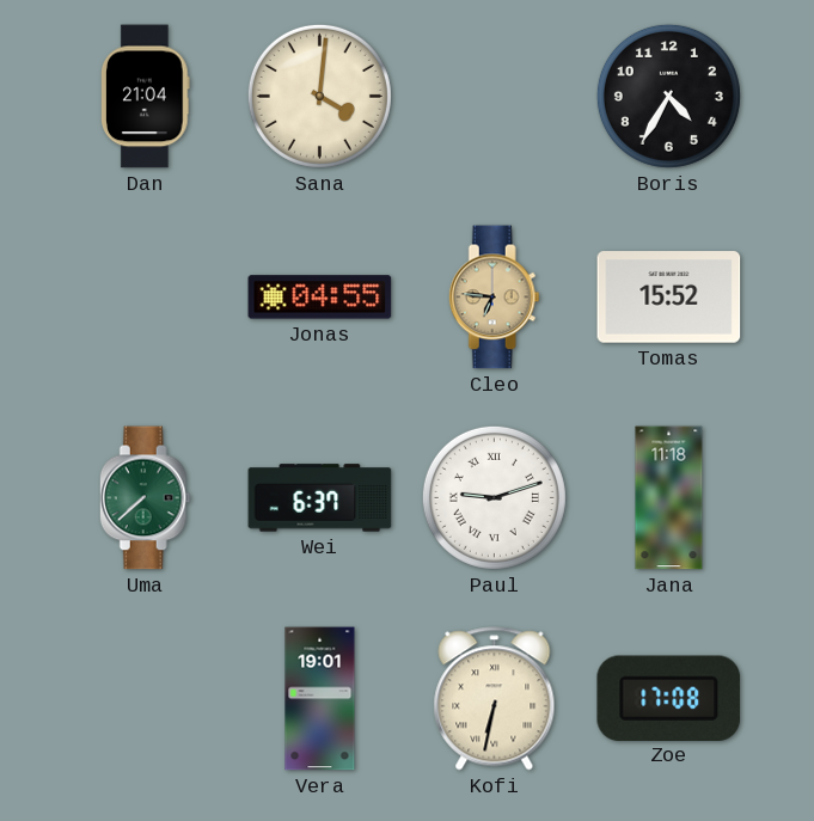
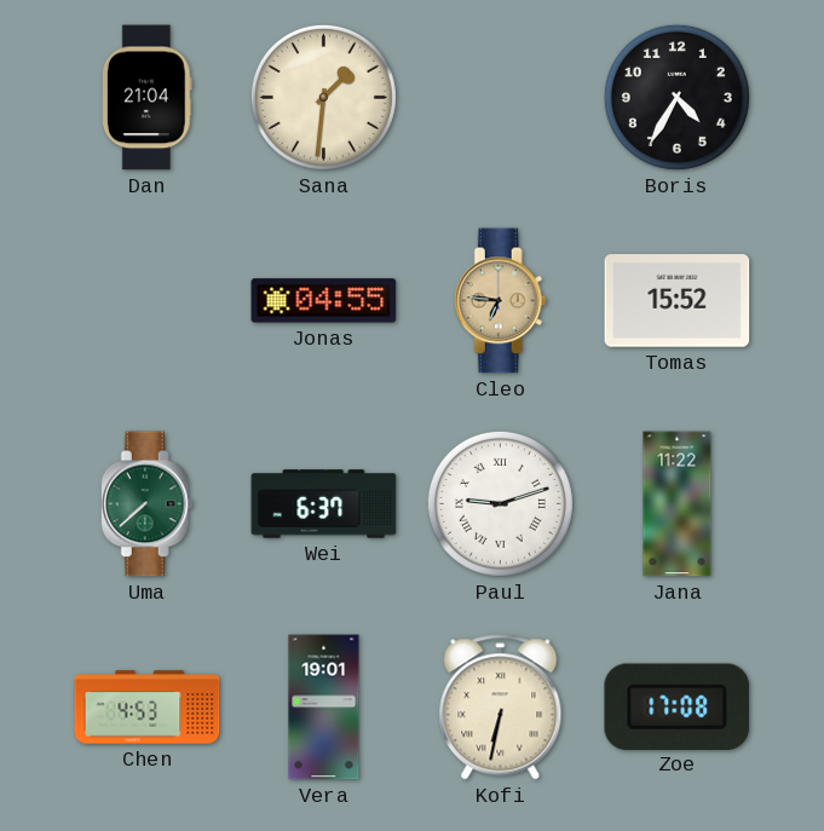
Sana: 4:01 -> 1:31 (323, 97)
Jana: 11:18 -> 11:22 (678, 504)
Chen: none -> 4:53 (148, 708)
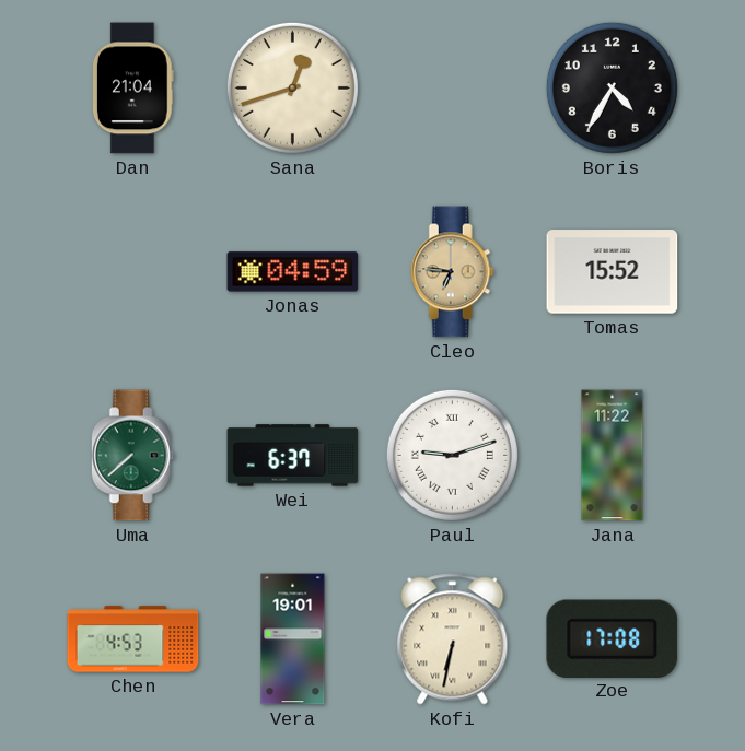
Sana: 1:31 -> 12:42 (292, 87)
Jonas: 04:55 -> 04:59 (293, 272)
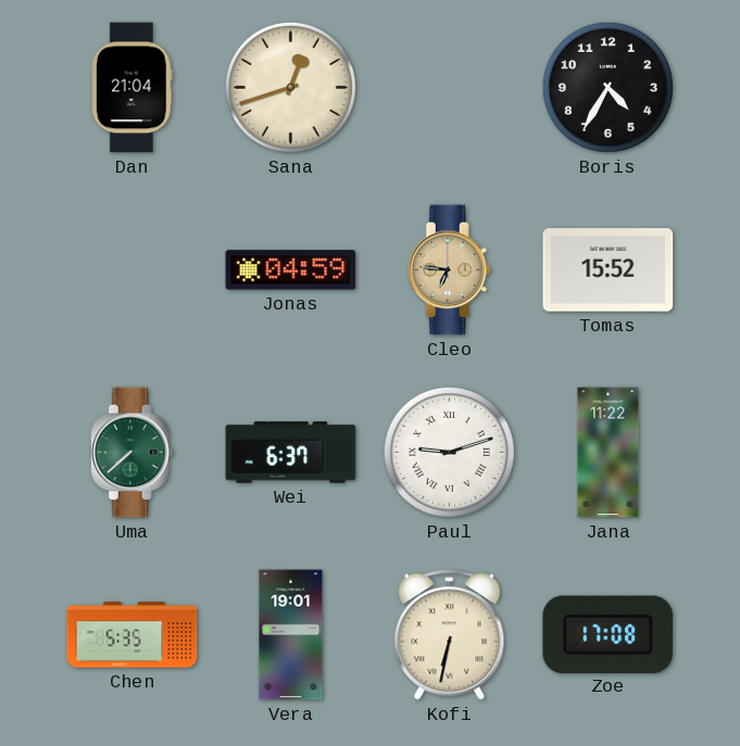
Chen: 4:53 -> 5:35 (133, 635)
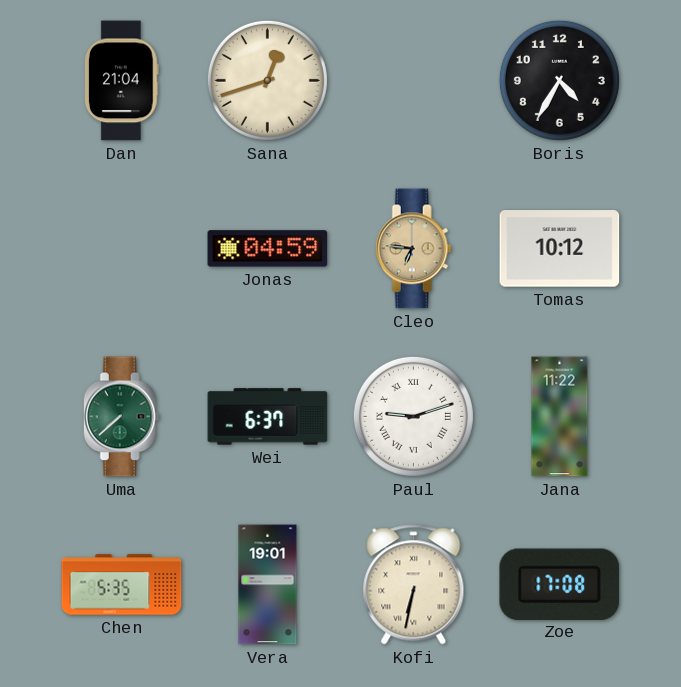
Tomas: 15:52 -> 10:12 (560, 249)
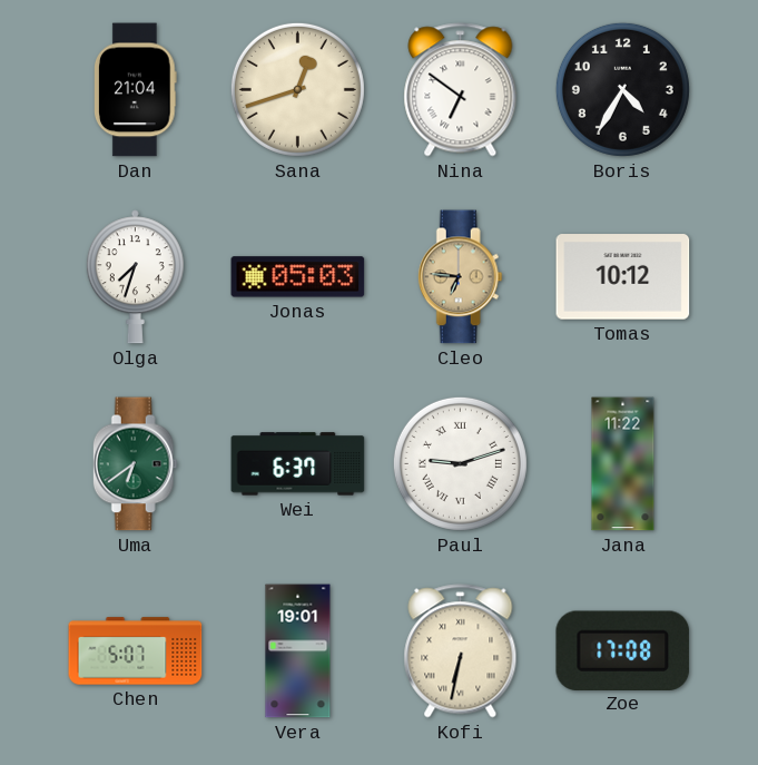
Nina: none -> 6:51 (461, 90)
Olga: none -> 7:33 (135, 277)
Jonas: 04:59 -> 05:03 (298, 277)
Uma: 7:38 -> 6:39 (135, 464)
Chen: 5:35 -> 5:07 (136, 651)
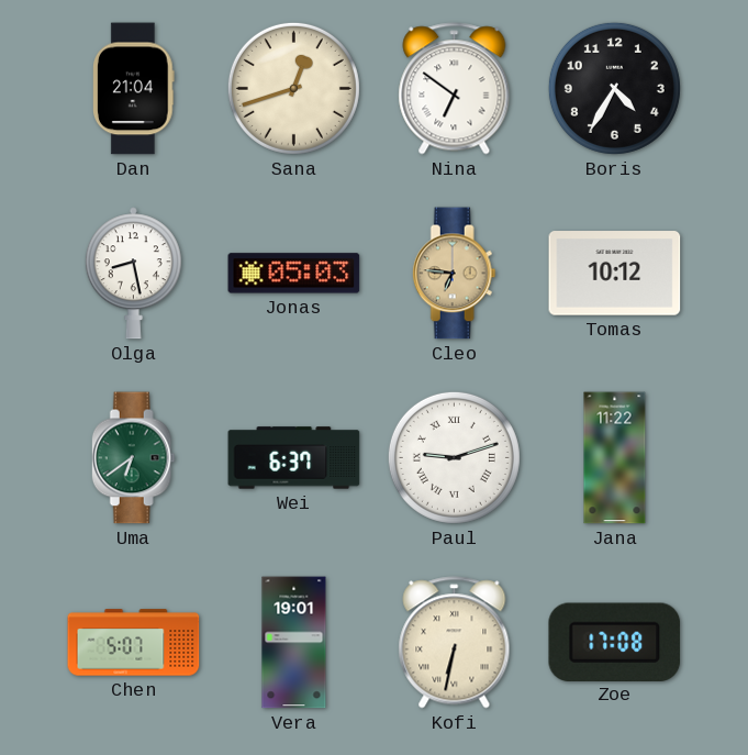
Olga: 7:33 -> 8:28 (133, 274)
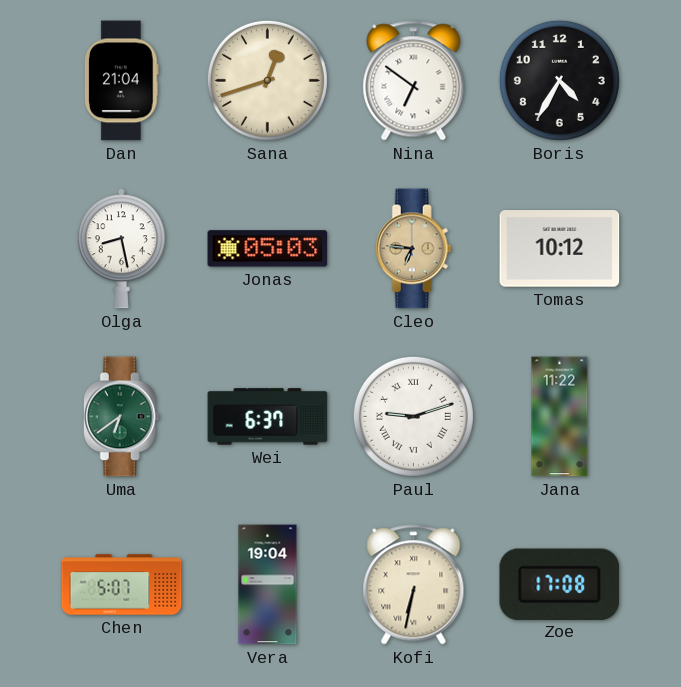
Vera: 19:01 -> 19:04 (268, 585)
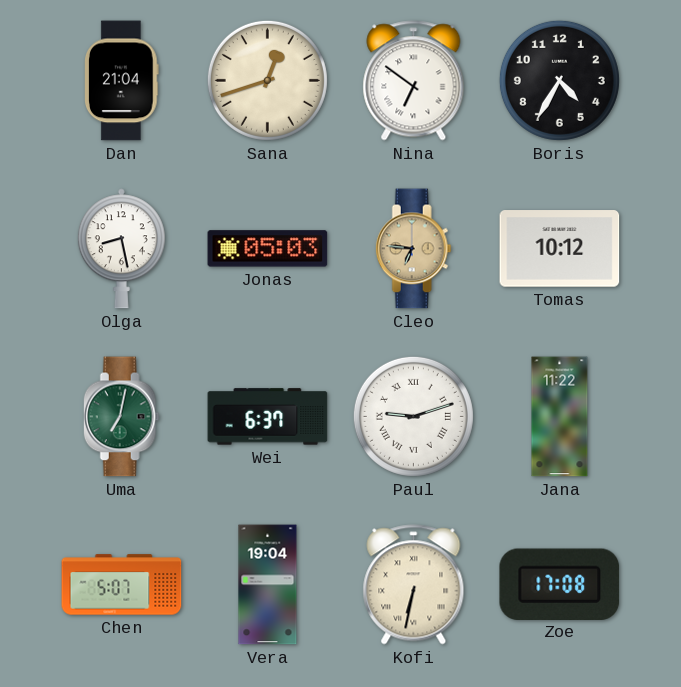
Uma: 6:39 -> 7:02 (121, 417)
